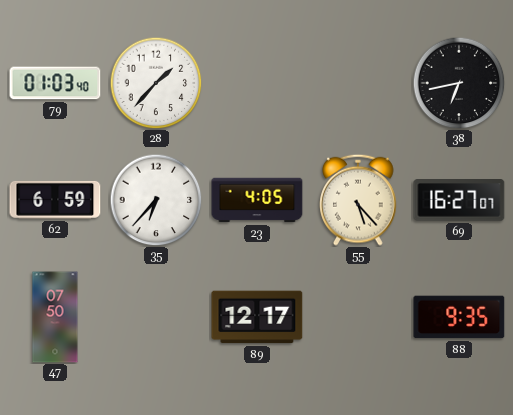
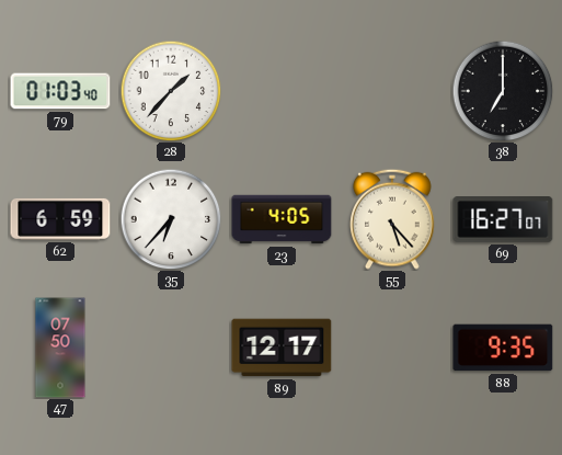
38: 6:43 -> 7:00 (503, 91)
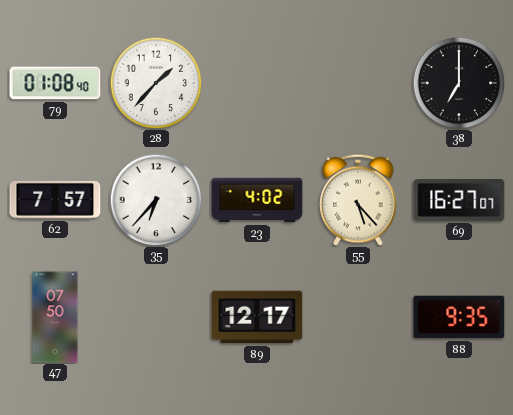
79: 01:03 -> 01:08 (55, 83)
62: 6:59 -> 7:57 (55, 200)
23: 4:05 -> 4:02 (257, 200)
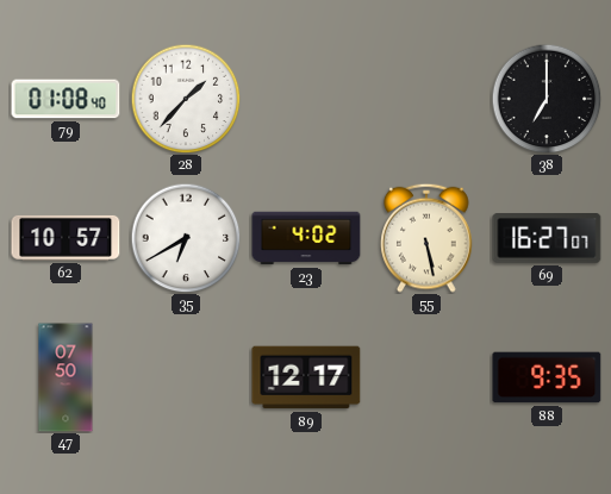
62: 7:57 -> 10:57 (66, 238)
35: 6:37 -> 6:40 (186, 238)
55: 5:23 -> 5:28 (426, 238)
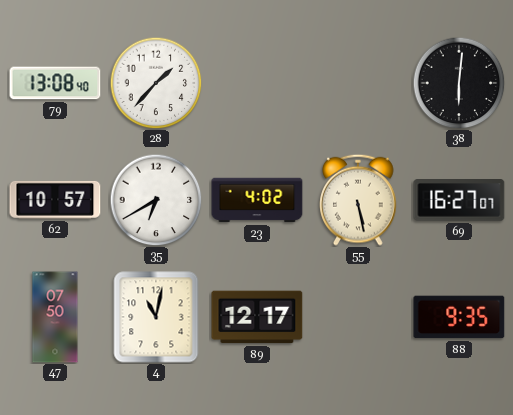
79: 01:08 -> 13:08 (55, 83)
38: 7:00 -> 6:01 (459, 83)
4: none -> 11:02 (156, 317)
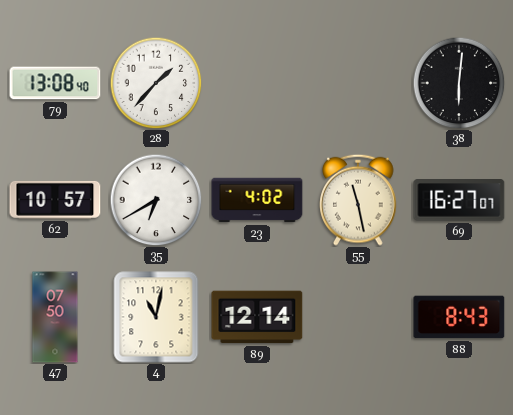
55: 5:28 -> 11:28 (358, 200)
89: 12:17 -> 12:14 (257, 317)
88: 9:35 -> 8:43 (459, 317)
